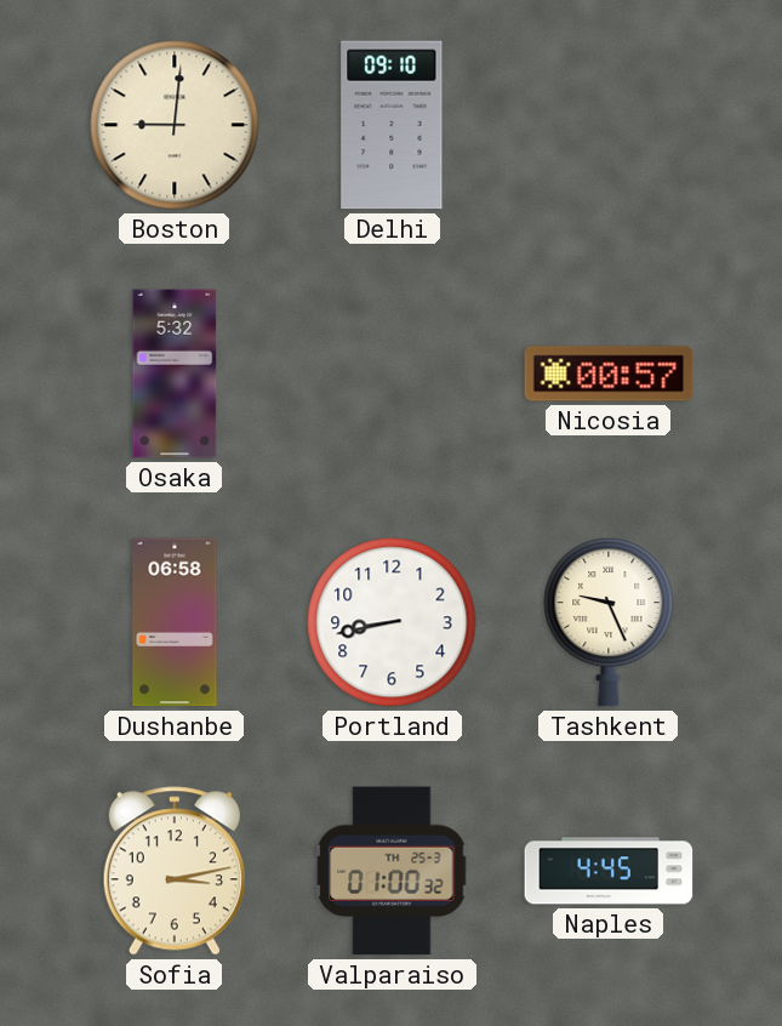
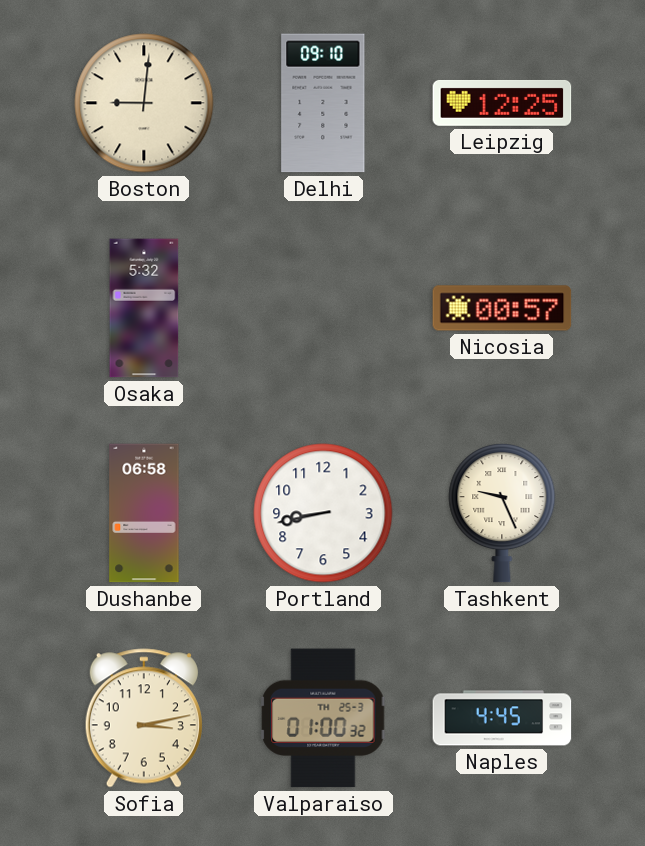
Leipzig: none -> 12:25 (502, 103)
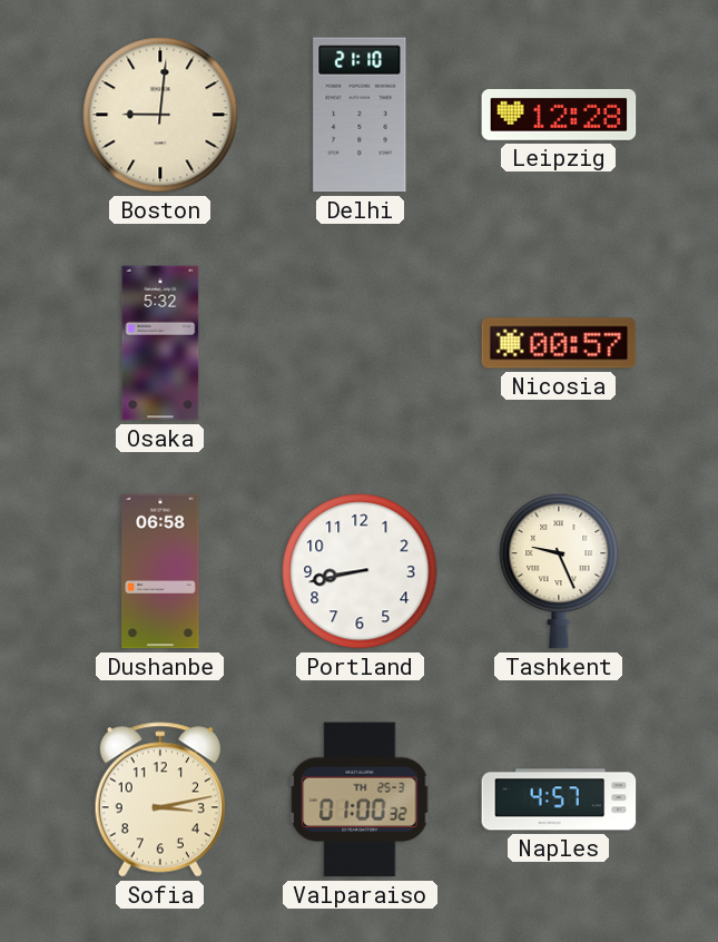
Delhi: 09:10 -> 21:10 (360, 115)
Leipzig: 12:25 -> 12:28 (559, 115)
Naples: 4:45 -> 4:57 (559, 799)
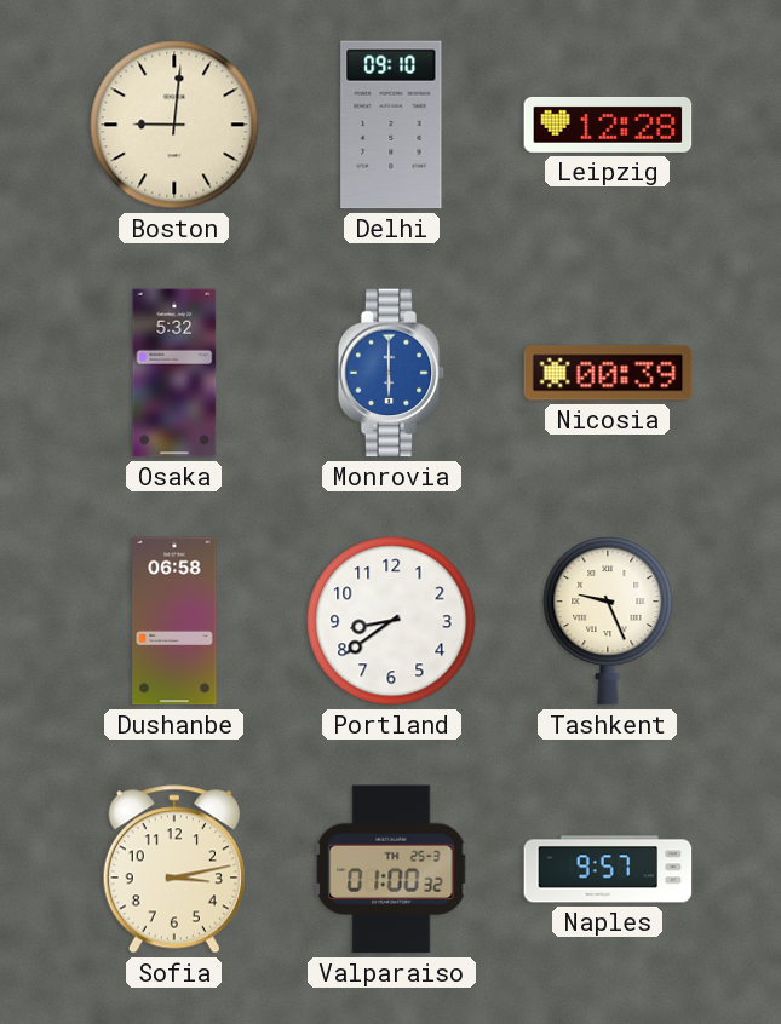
Delhi: 21:10 -> 09:10 (391, 125)
Monrovia: none -> 6:00 (391, 373)
Nicosia: 00:57 -> 00:39 (608, 373)
Portland: 8:43 -> 8:39 (391, 621)
Naples: 4:57 -> 9:57 (608, 869)
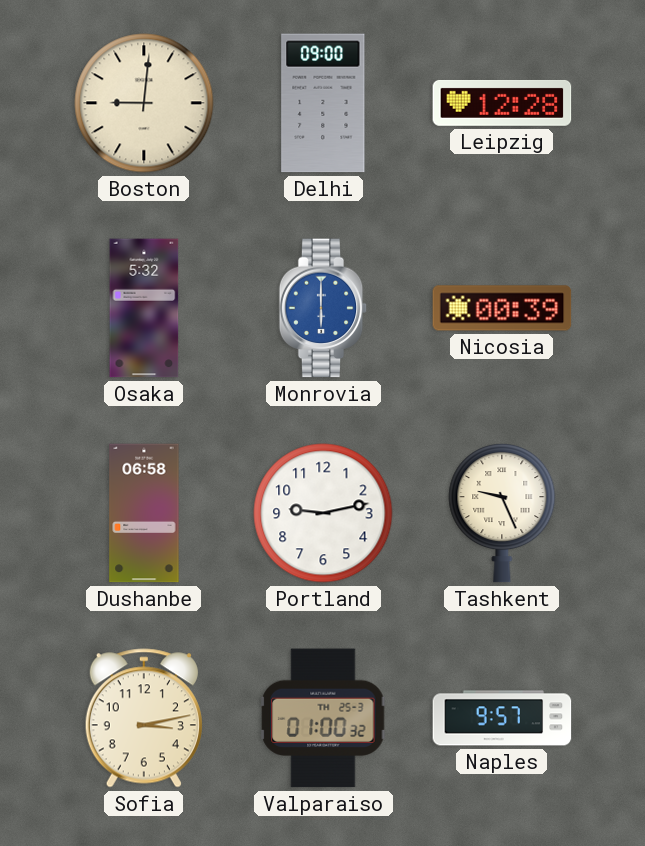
Delhi: 09:10 -> 09:00 (323, 103)
Portland: 8:39 -> 9:13 (323, 513)
